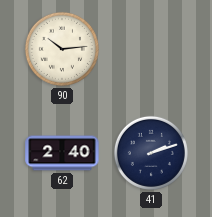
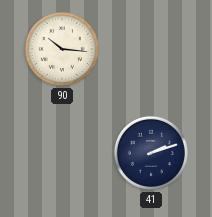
90: 10:14 -> 10:16 (62, 49)
62: 2:40 -> none (62, 153)
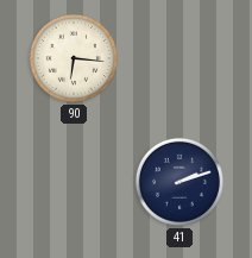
90: 10:16 -> 6:16 (74, 58)
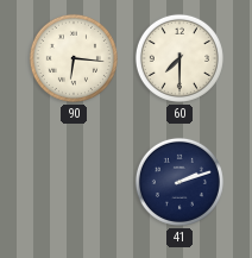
60: none -> 7:30 (179, 58)
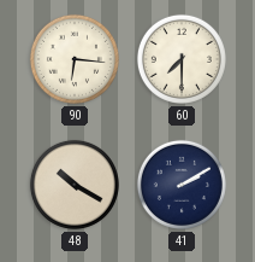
48: none -> 10:20 (75, 185)
41: 2:12 -> 2:10 (182, 185)
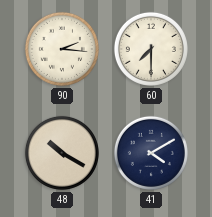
90: 6:16 -> 2:16 (62, 49)
41: 2:10 -> 4:10 (151, 153)
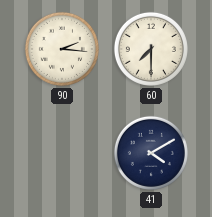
48: 10:20 -> none (62, 153)
